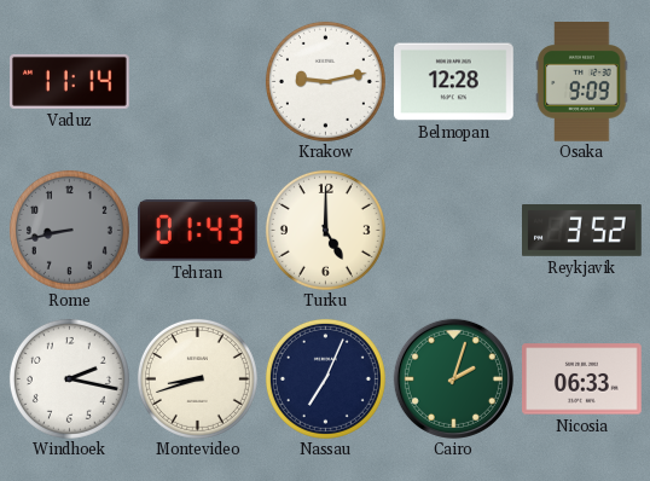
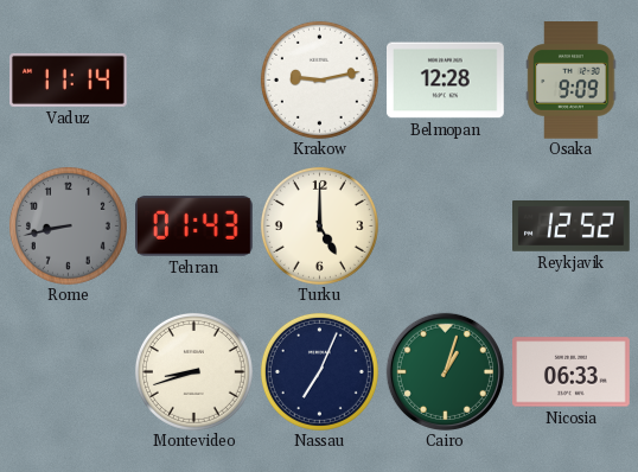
Reykjavik: 3:52 -> 12:52 (572, 227)
Windhoek: 2:17 -> none (69, 378)
Cairo: 2:03 -> 1:03 (445, 371)
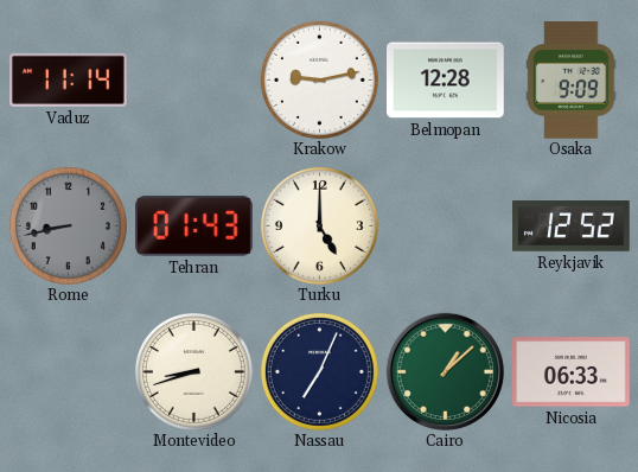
Cairo: 1:03 -> 1:08 (445, 371)
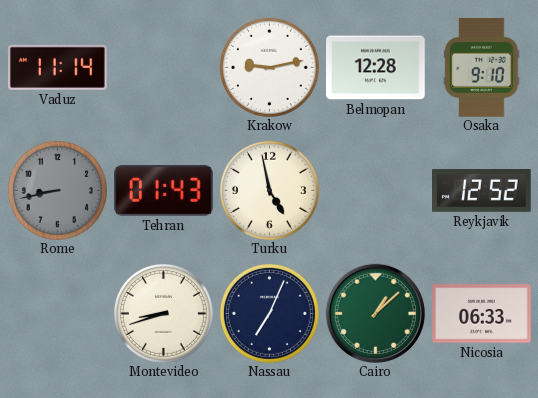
Osaka: 9:09 -> 9:10 (482, 68)
Turku: 5:00 -> 4:58 (269, 190)
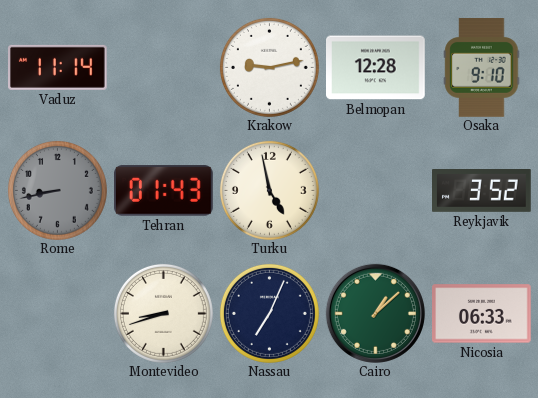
Reykjavik: 12:52 -> 3:52 (482, 191)
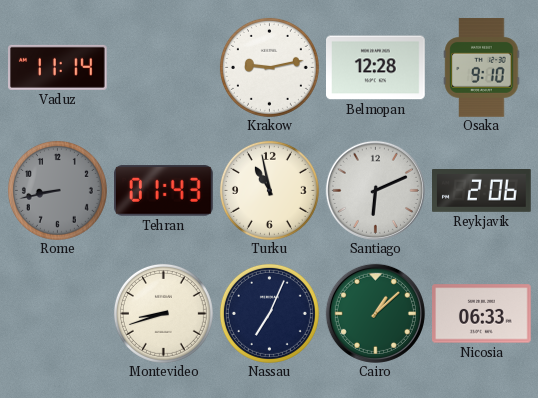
Turku: 4:58 -> 10:58 (269, 190)
Santiago: none -> 6:11 (375, 190)
Reykjavik: 3:52 -> 2:06 (482, 191)
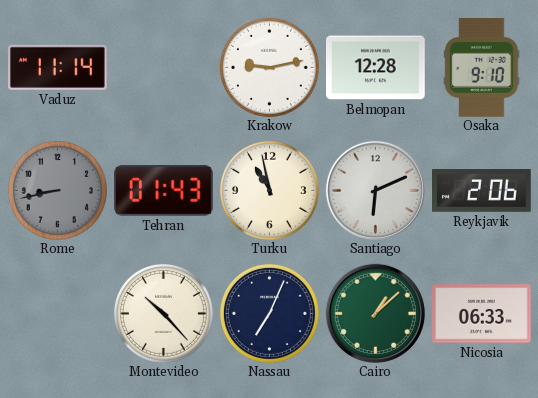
Montevideo: 8:42 -> 10:23 (163, 313)
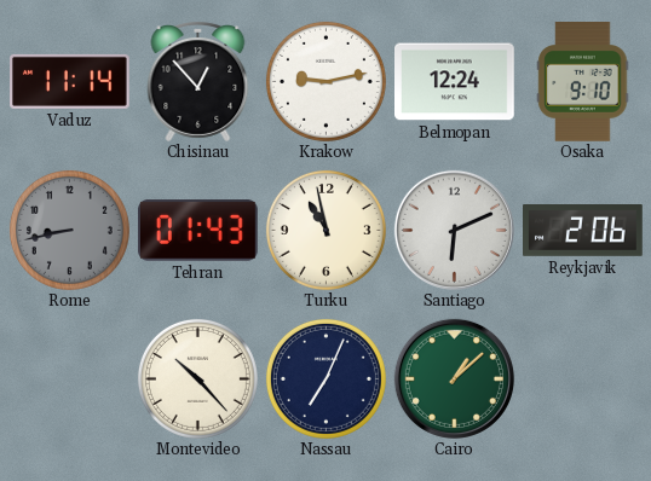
Chisinau: none -> 12:53 (198, 82)
Belmopan: 12:28 -> 12:24 (455, 82)
Nicosia: 06:33 -> none (482, 314)
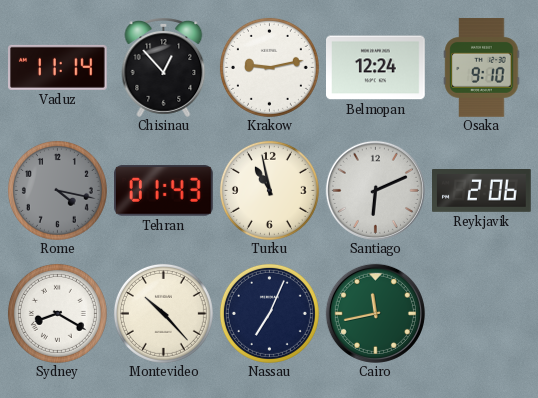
Rome: 8:43 -> 4:17 (57, 190)
Sydney: none -> 8:20 (57, 313)
Cairo: 1:08 -> 11:43 (375, 313)
